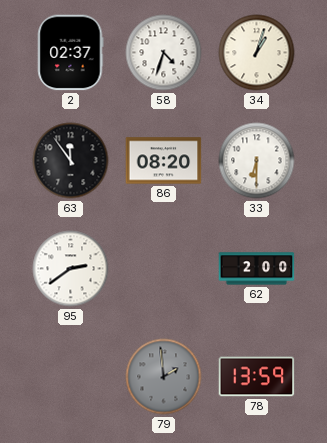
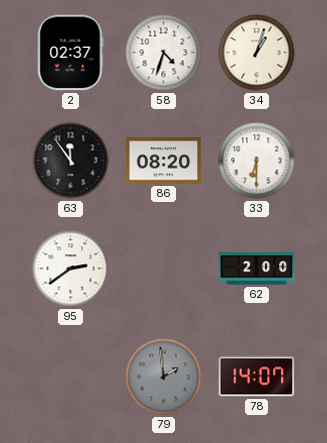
78: 13:59 -> 14:07 (257, 377)
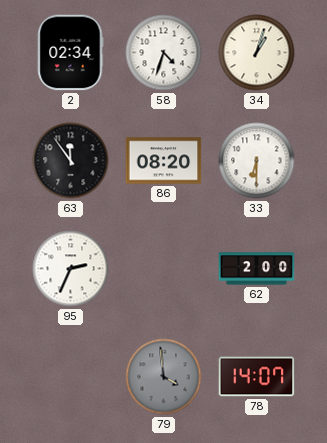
2: 02:37 -> 02:34 (71, 53)
95: 2:39 -> 2:34 (71, 269)
79: 1:59 -> 3:59 (164, 377)
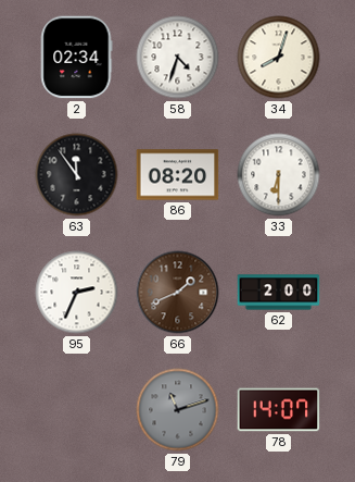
34: 1:03 -> 8:03 (279, 58)
66: none -> 1:41 (178, 293)
79: 3:59 -> 11:12 (178, 410)
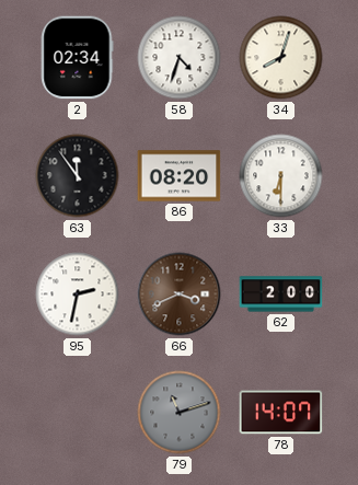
95: 2:34 -> 2:32 (78, 295)
66: 1:41 -> 3:41 (180, 295)
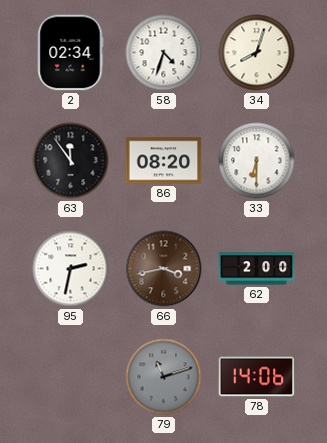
66: 3:41 -> 3:43 (164, 269)
78: 14:07 -> 14:06 (257, 377)
